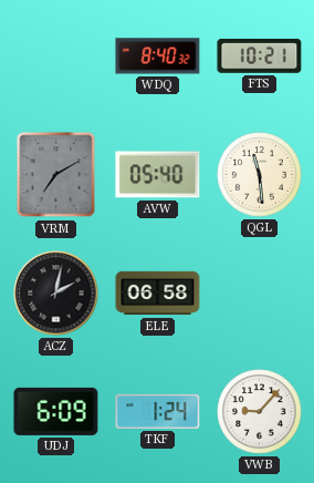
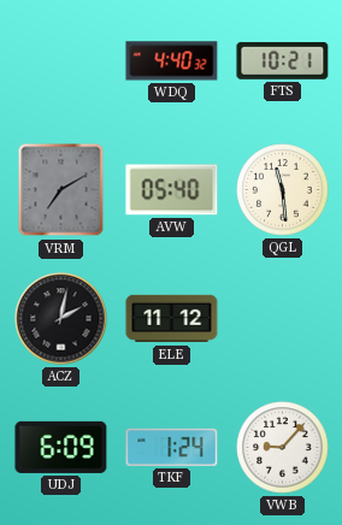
WDQ: 8:40 -> 4:40 (172, 61)
ELE: 06:58 -> 11:12 (172, 319)
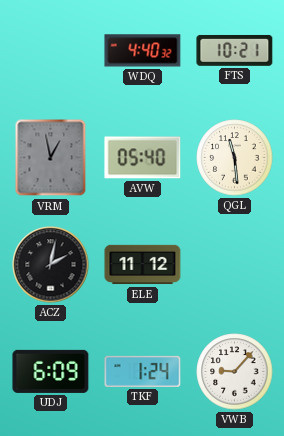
VRM: 7:10 -> 12:58 (51, 158)
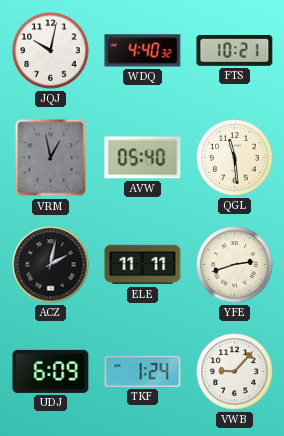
JQJ: none -> 10:02 (51, 51)
ELE: 11:12 -> 11:11 (143, 265)
YFE: none -> 2:42 (235, 265)
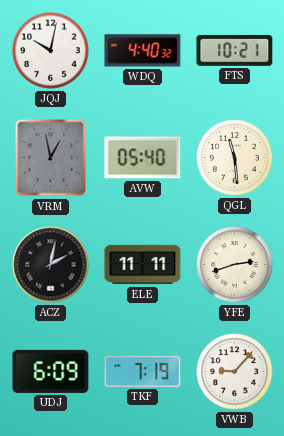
TKF: 1:24 -> 7:19 (143, 371)
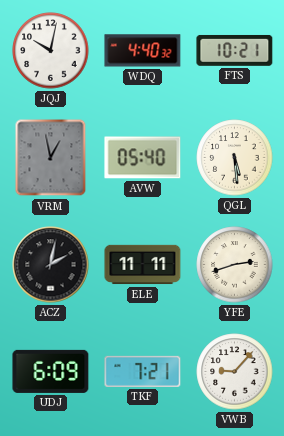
QGL: 11:29 -> 5:29 (235, 158)
TKF: 7:19 -> 7:21 (143, 371)
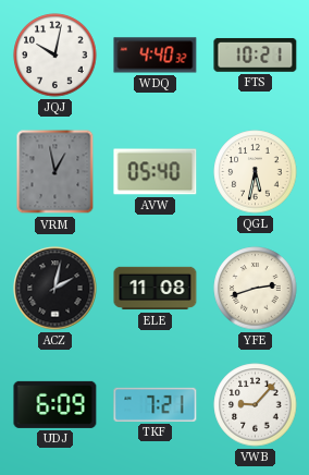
QGL: 5:29 -> 5:32 (256, 172)
ELE: 11:11 -> 11:08 (156, 289)
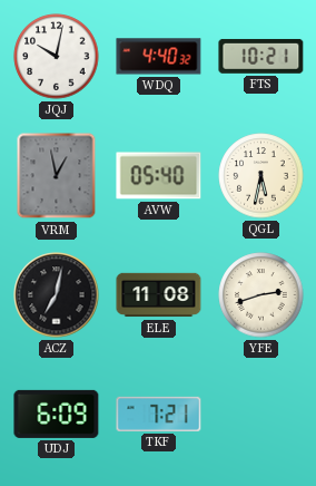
ACZ: 2:02 -> 7:02 (57, 295)
VWB: 9:07 -> none (256, 405)
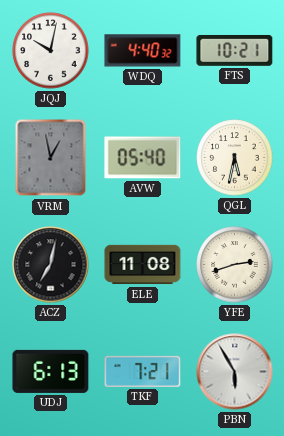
UDJ: 6:09 -> 6:13 (51, 371)
PBN: none -> 5:55 (235, 372)
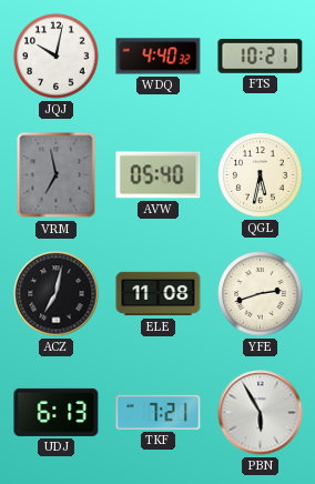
VRM: 12:58 -> 6:58 (57, 175)
